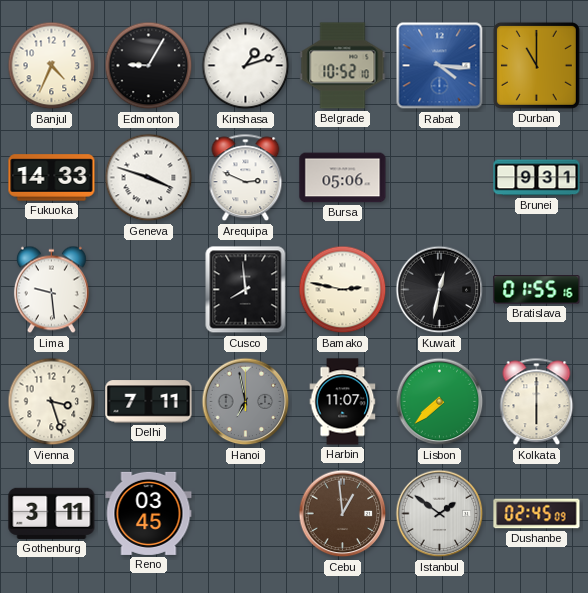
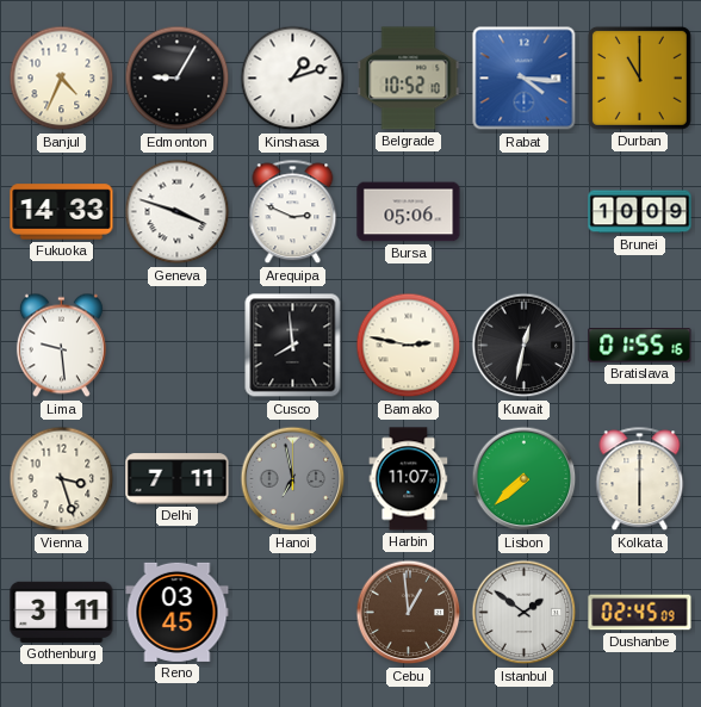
Brunei: 9:31 -> 10:09 (640, 212)
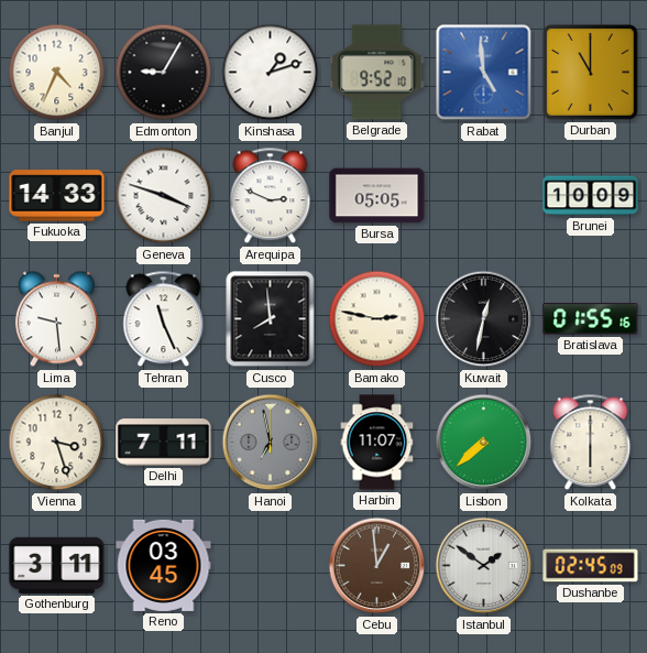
Belgrade: 10:52 -> 9:52 (377, 73)
Rabat: 4:16 -> 4:59 (484, 73)
Bursa: 05:06 -> 05:05 (377, 196)
Tehran: none -> 11:26 (164, 319)
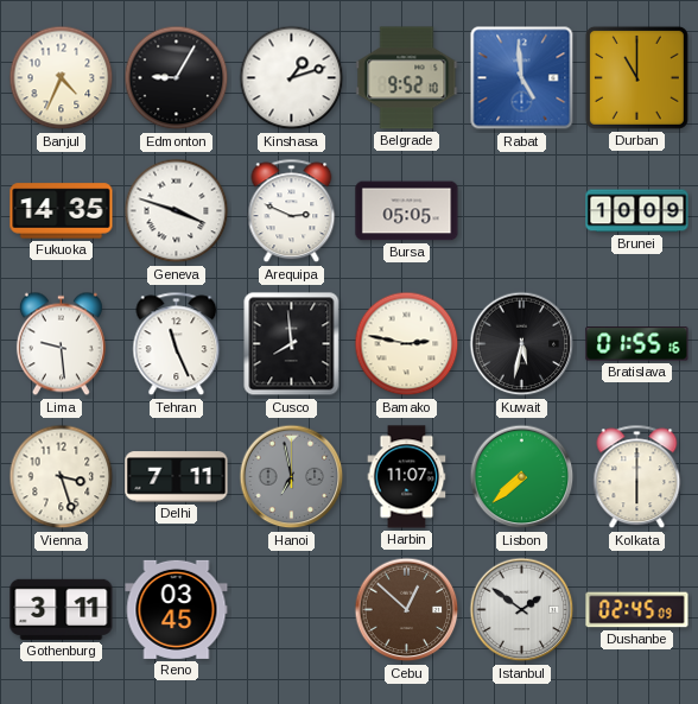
Fukuoka: 14:33 -> 14:35 (62, 211)
Kuwait: 12:32 -> 5:32 (522, 344)
Cebu: 12:59 -> 12:52 (407, 610)
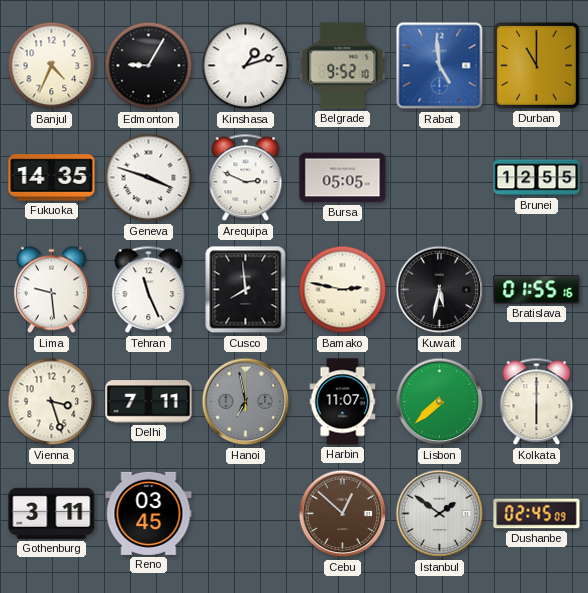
Brunei: 10:09 -> 12:55 (537, 178)
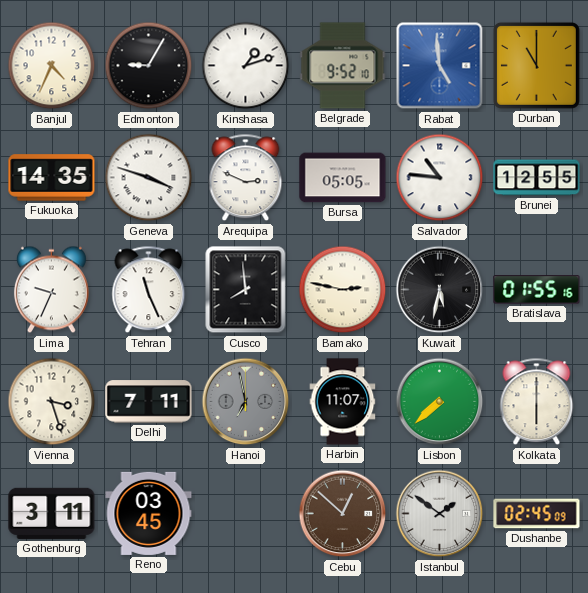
Salvador: none -> 10:46 (440, 178)
Lima: 9:29 -> 9:34 (51, 290)
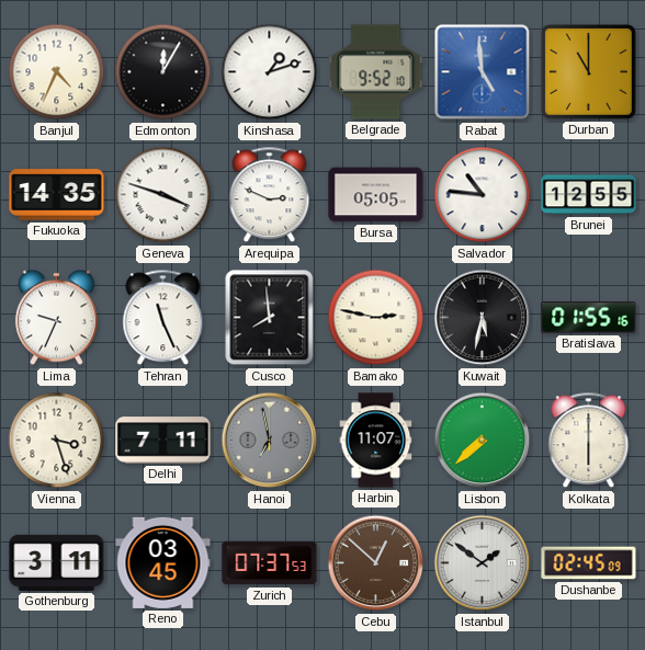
Edmonton: 9:05 -> 12:05 (163, 72)
Zurich: none -> 07:37 (270, 563)
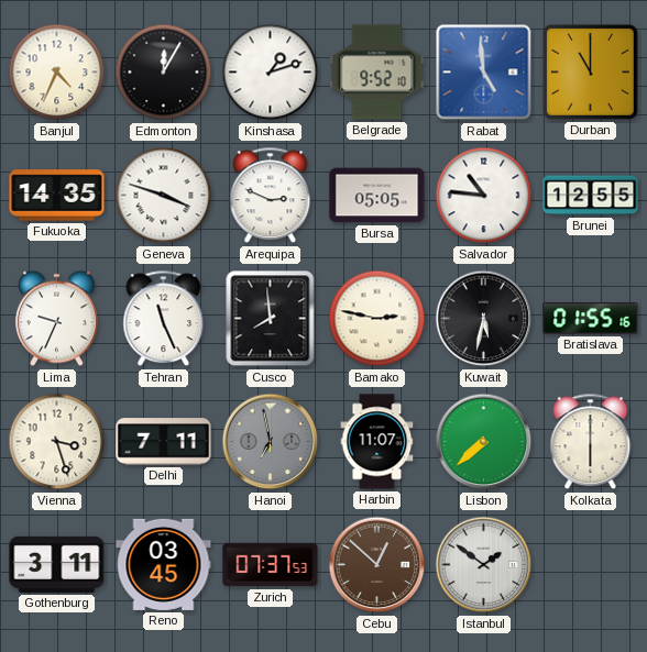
Dushanbe: 02:45 -> none (589, 563)
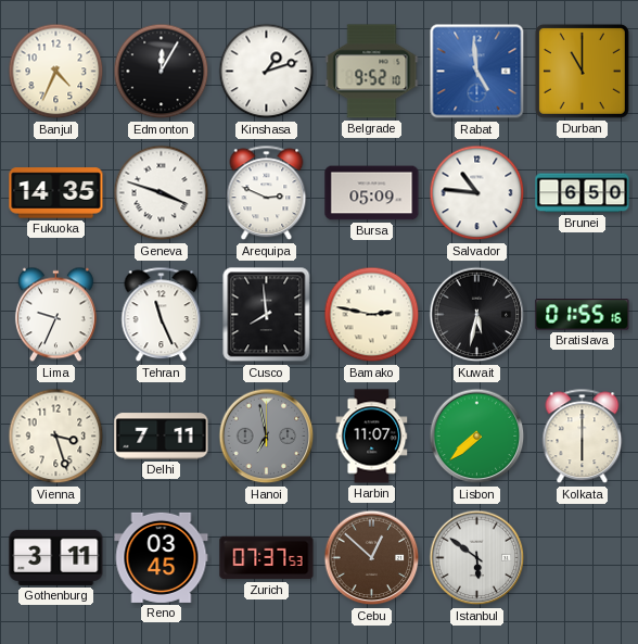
Bursa: 05:05 -> 05:09 (372, 193)
Brunei: 12:55 -> 6:50 (583, 193)
Istanbul: 1:51 -> 5:51 (477, 558)
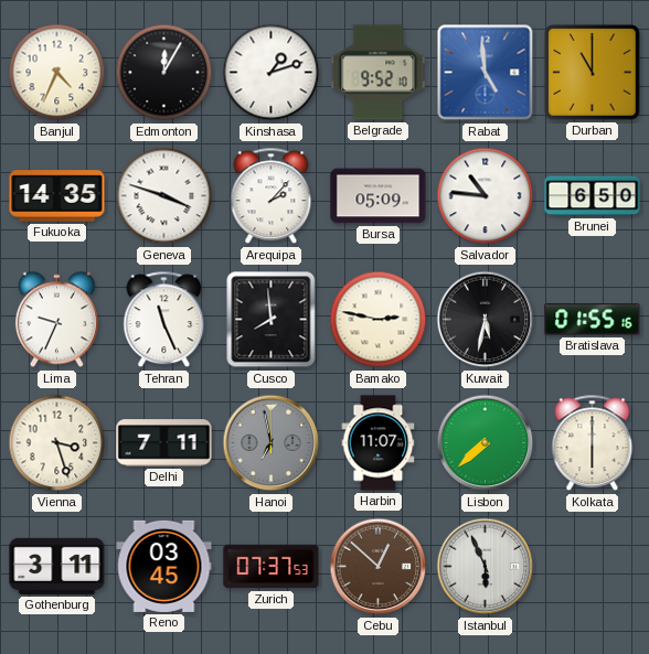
Arequipa: 2:49 -> 2:07 (272, 196)
Istanbul: 5:51 -> 5:56 (486, 567)
